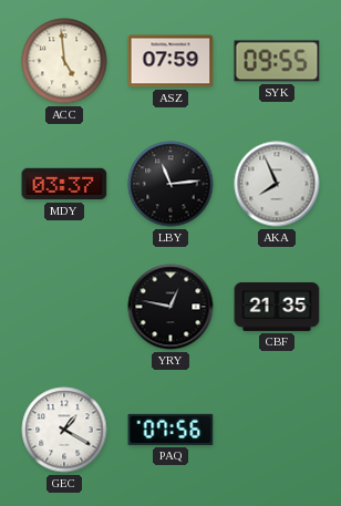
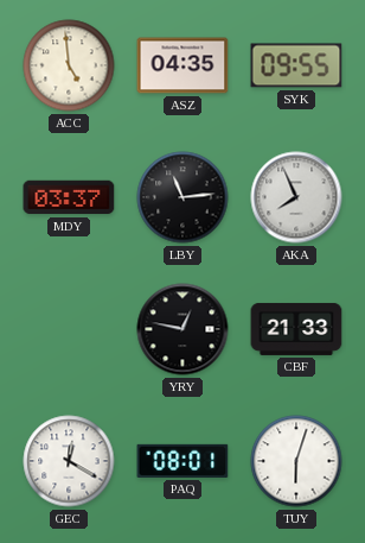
ASZ: 07:59 -> 04:35 (182, 65)
CBF: 21:35 -> 21:33 (296, 329)
GEC: 1:20 -> 12:20 (69, 461)
PAQ: 07:56 -> 08:01 (182, 461)
TUY: none -> 6:03 (296, 461)
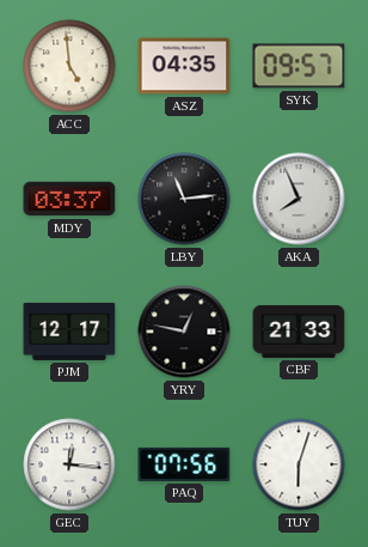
SYK: 09:55 -> 09:57 (299, 66)
PJM: none -> 12:17 (69, 332)
GEC: 12:20 -> 12:16 (69, 464)
PAQ: 08:01 -> 07:56 (184, 464)
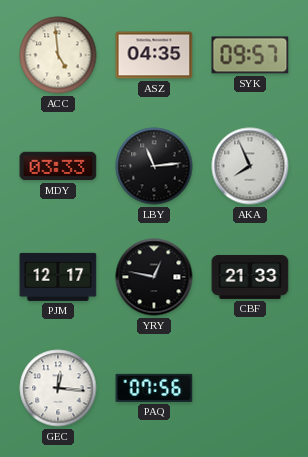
MDY: 03:37 -> 03:33 (58, 166)
TUY: 6:03 -> none (299, 464)
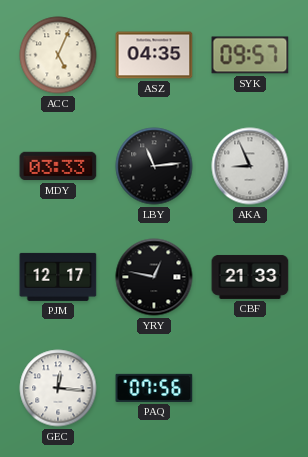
ACC: 4:59 -> 5:04 (58, 55)
AKA: 7:56 -> 8:56 (250, 166)
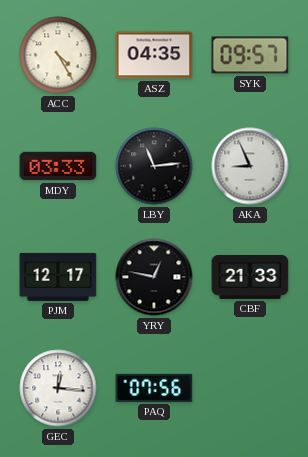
ACC: 5:04 -> 4:25 (58, 55)
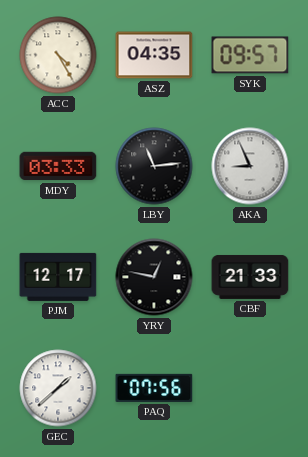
GEC: 12:16 -> 1:38 (58, 388)
